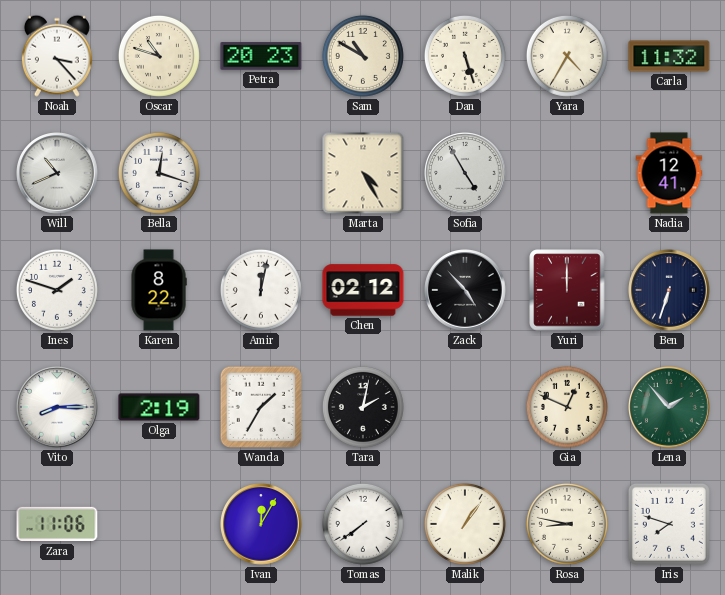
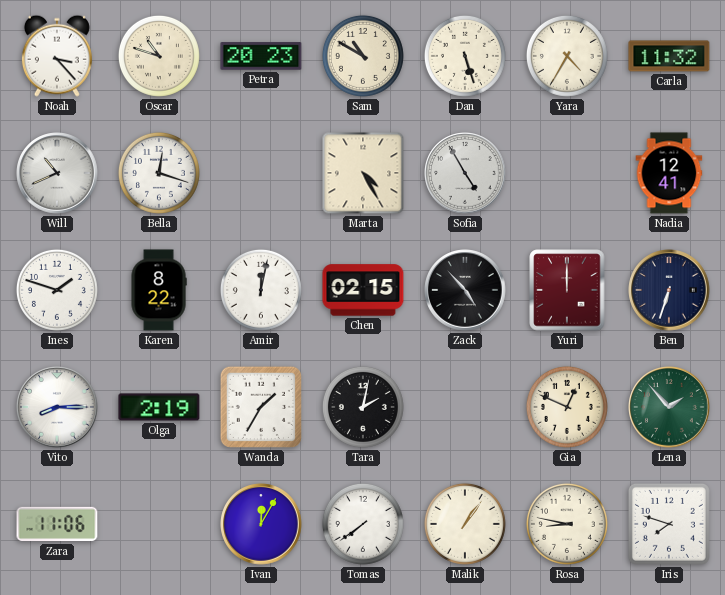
Chen: 02:12 -> 02:15 (363, 290)
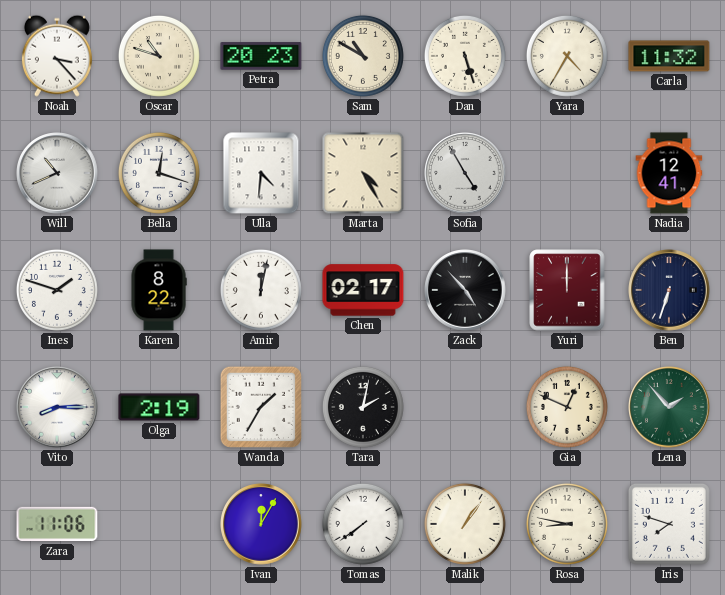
Ulla: none -> 4:31 (261, 173)
Chen: 02:15 -> 02:17 (363, 290)
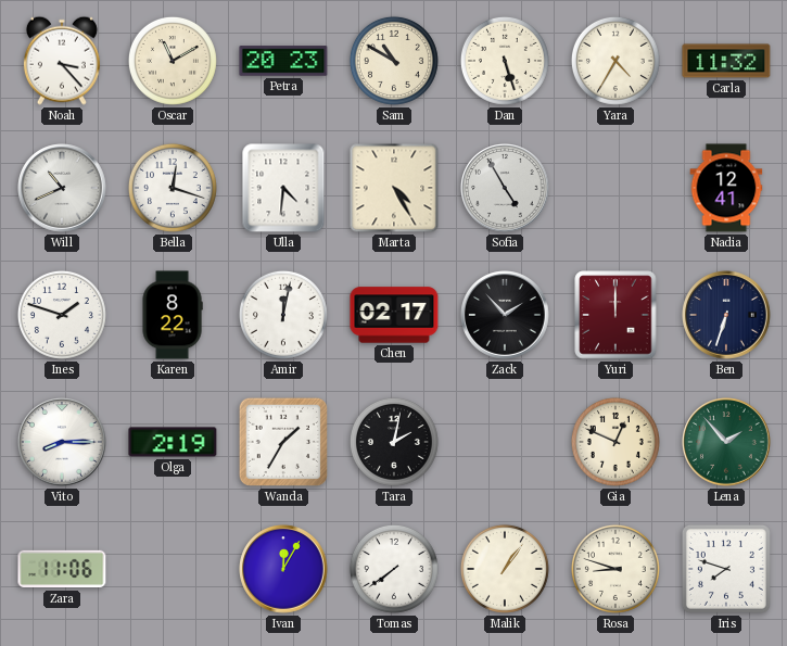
Oscar: 10:48 -> 11:10 (173, 61)
Zack: 4:53 -> 1:53 (505, 315)
Rosa: 8:47 -> 8:48 (615, 569)
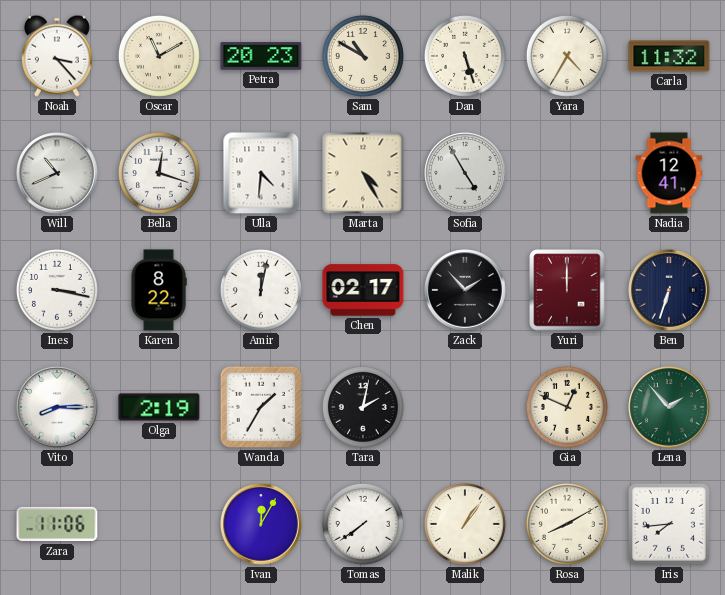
Ines: 1:48 -> 3:17 (57, 290)
Rosa: 8:48 -> 8:10 (567, 524)
Iris: 7:48 -> 7:44 (669, 524)
